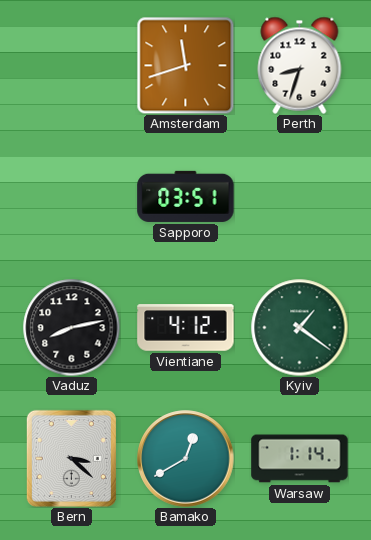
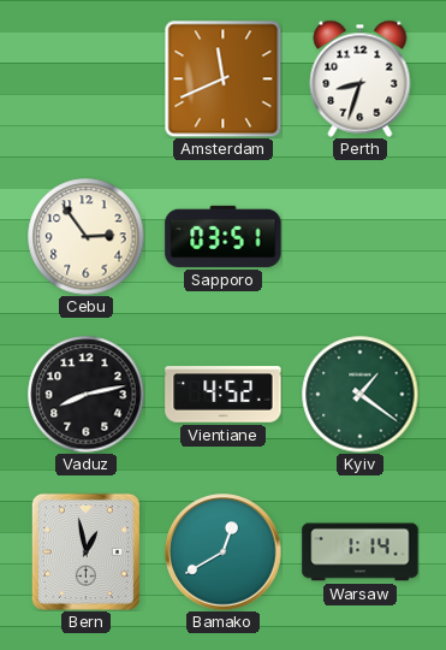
Amsterdam: 11:42 -> 11:41 (222, 78)
Cebu: none -> 2:54 (85, 236)
Vientiane: 4:12 -> 4:52 (224, 395)
Bern: 3:22 -> 12:58 (85, 551)
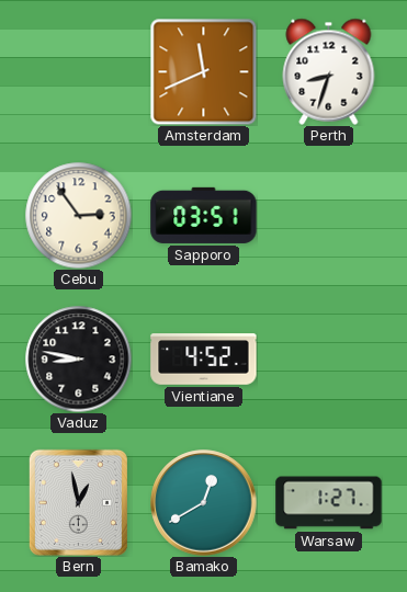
Vaduz: 8:13 -> 8:47 (78, 358)
Kyiv: 1:21 -> none (359, 394)
Warsaw: 1:14 -> 1:27 (329, 503)
